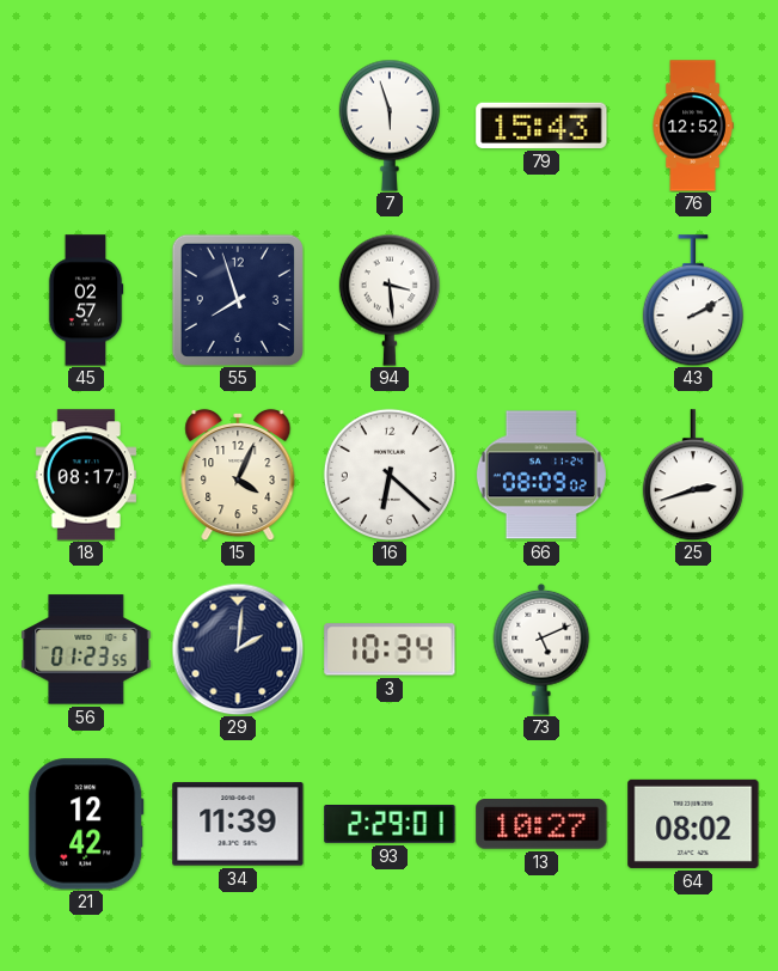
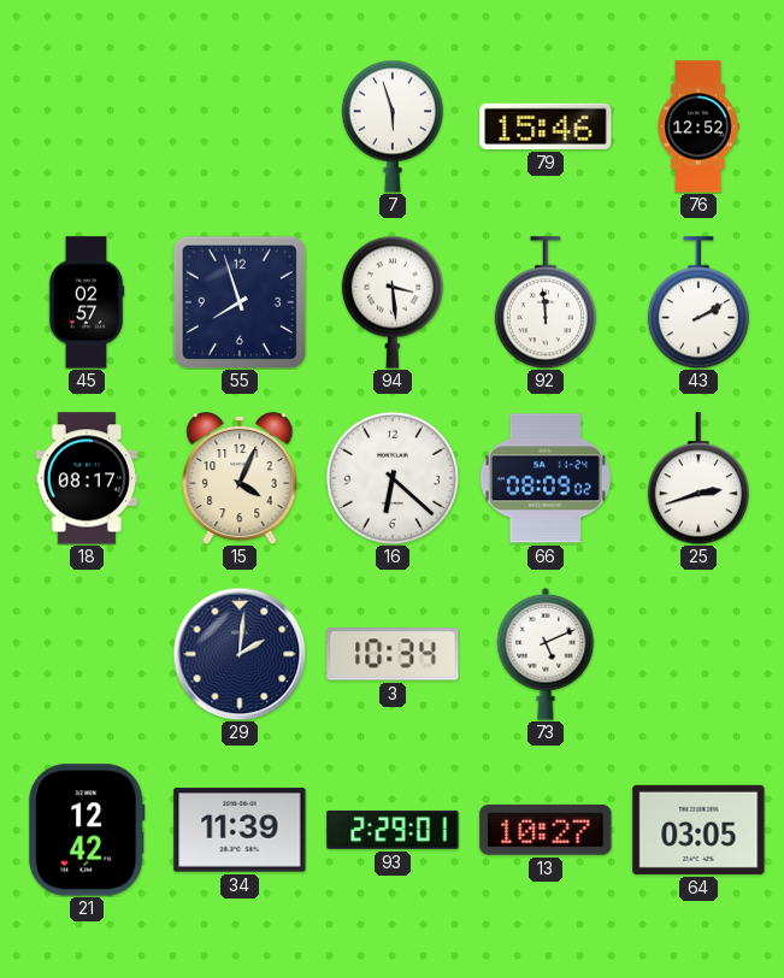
79: 15:43 -> 15:46 (546, 126)
92: none -> 11:59 (546, 302)
56: 01:23 -> none (86, 649)
64: 08:02 -> 03:05 (698, 830)
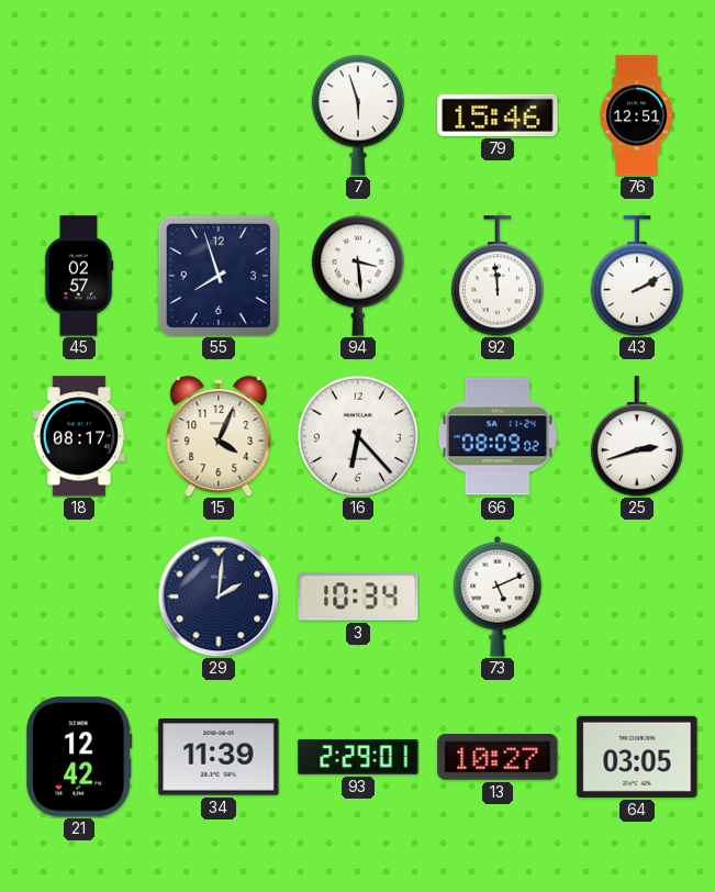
76: 12:52 -> 12:51 (637, 115)
16: 6:22 -> 6:23 (358, 436)
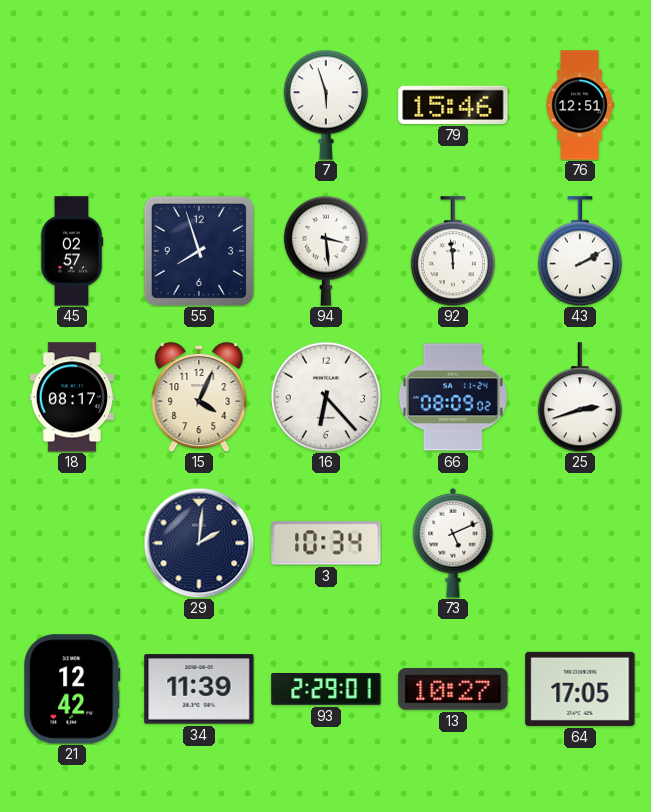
64: 03:05 -> 17:05 (580, 689)
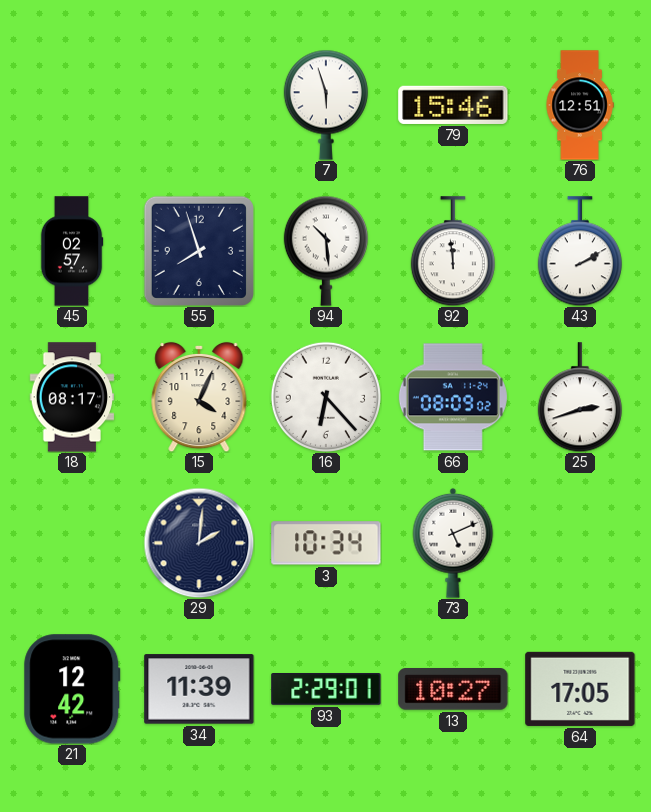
94: 3:29 -> 10:29 (326, 251)
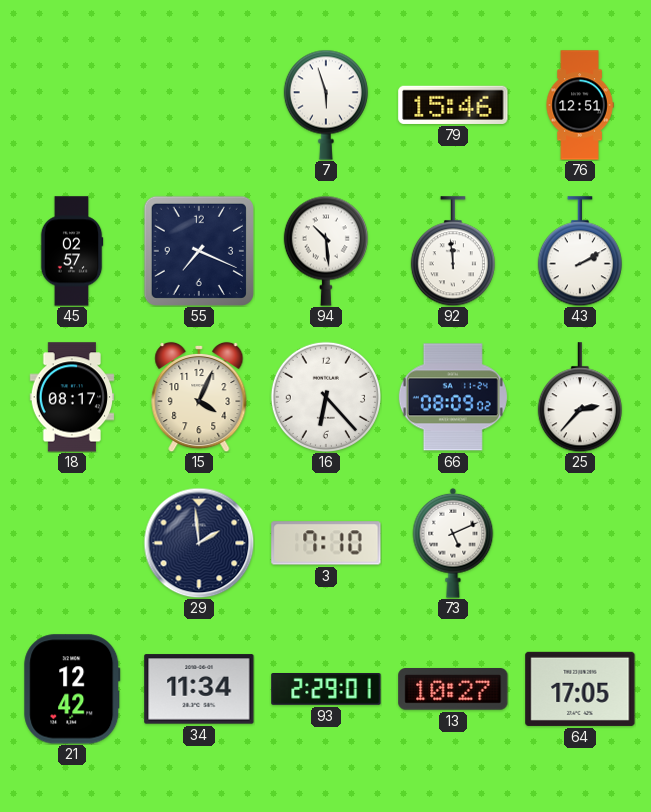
55: 7:57 -> 7:19 (199, 251)
25: 2:42 -> 2:37 (580, 397)
29: 2:01 -> 1:59 (199, 543)
3: 10:34 -> 7:10 (326, 543)
34: 11:39 -> 11:34 (199, 689)
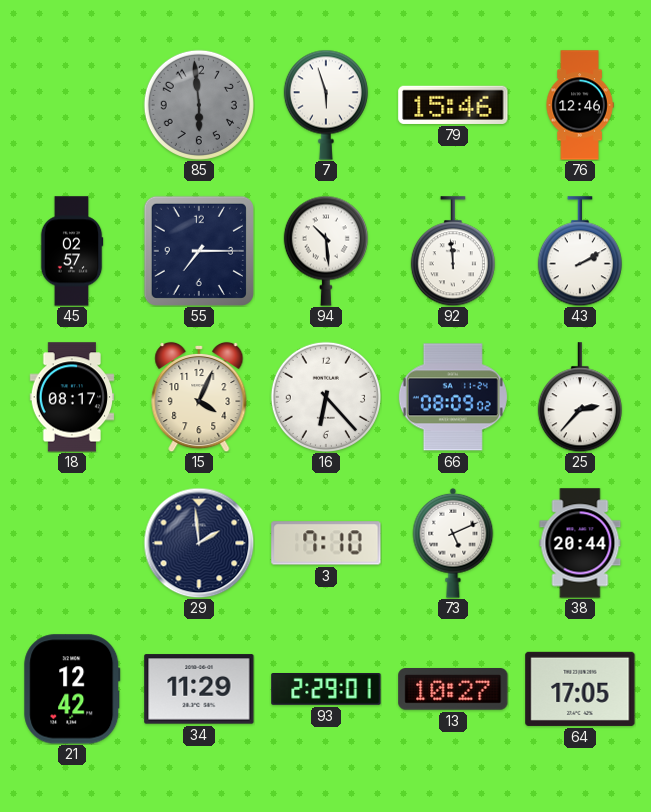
85: none -> 5:59 (199, 105)
76: 12:51 -> 12:46 (580, 105)
55: 7:19 -> 7:15 (199, 251)
38: none -> 20:44 (580, 543)
34: 11:34 -> 11:29 (199, 689)
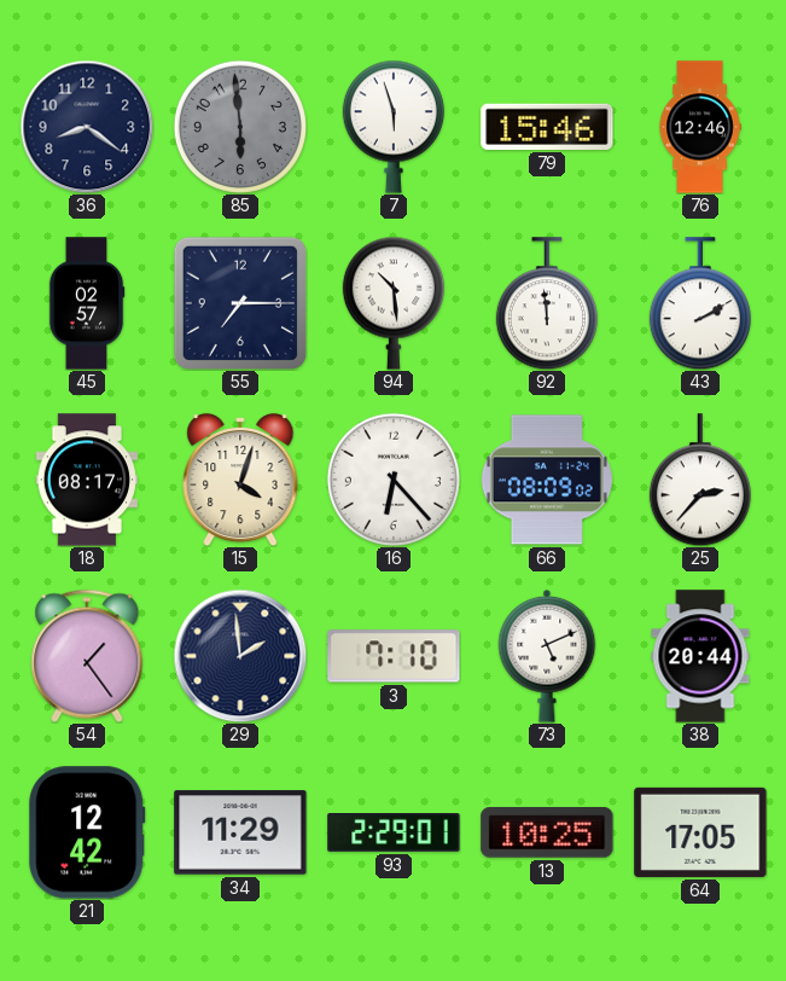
36: none -> 8:21 (87, 127)
15: 4:04 -> 4:03 (240, 480)
54: none -> 1:24 (87, 656)
13: 10:27 -> 10:25 (547, 834)
